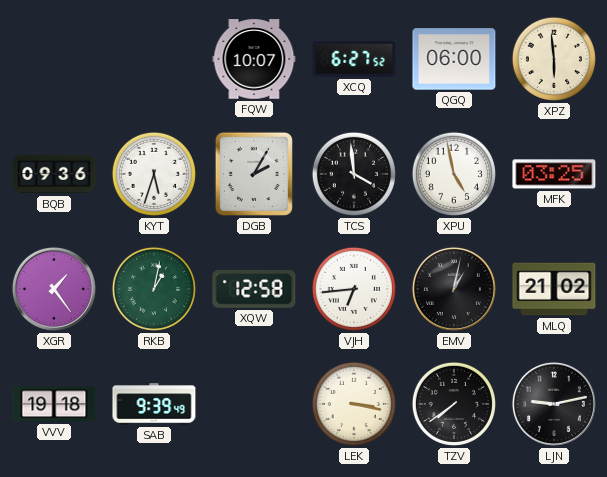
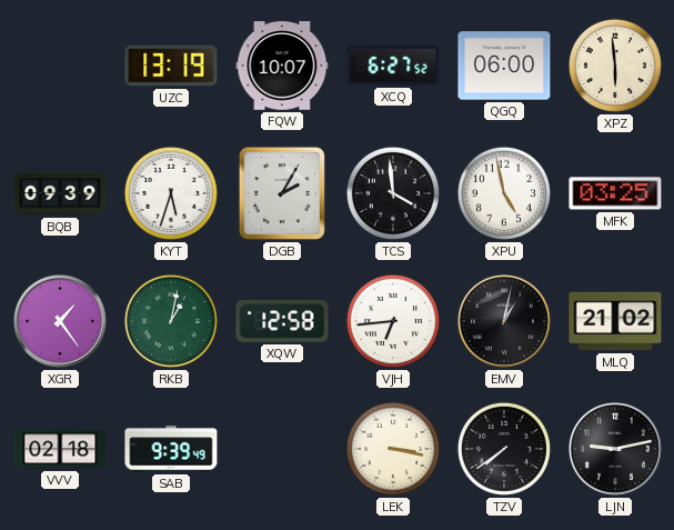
UZC: none -> 13:19 (171, 66)
BQB: 09:36 -> 09:39 (60, 193)
VVV: 19:18 -> 02:18 (60, 449)
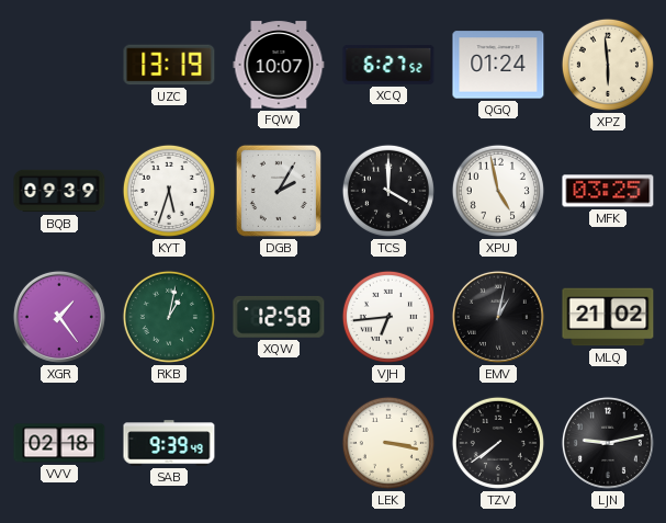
QGQ: 06:00 -> 01:24 (498, 65)
TCS: 3:59 -> 4:00 (388, 191)
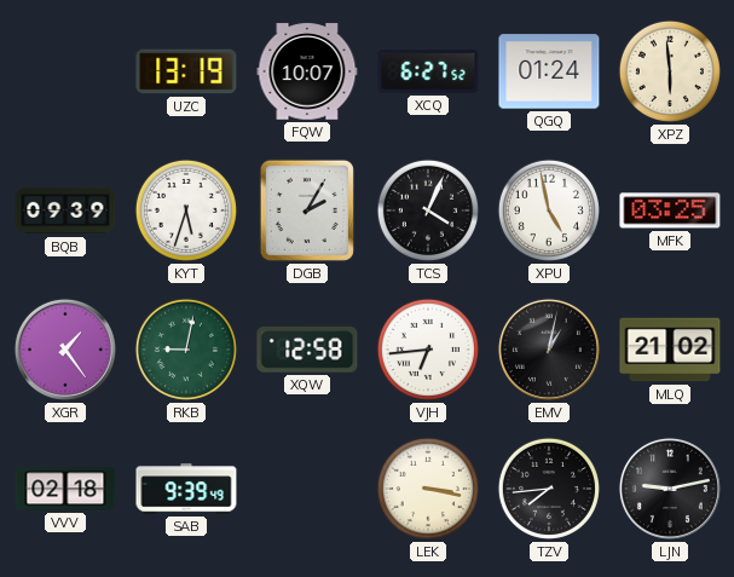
TCS: 4:00 -> 4:04 (428, 210)
RKB: 1:02 -> 9:02 (186, 350)
TZV: 7:39 -> 7:44 (549, 489)
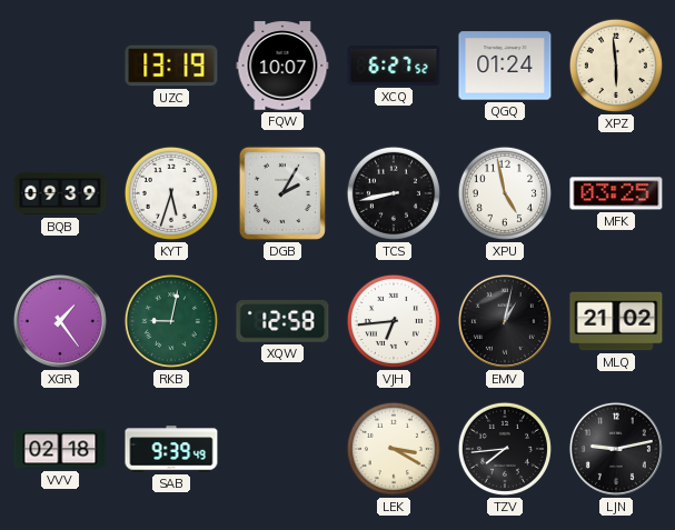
TCS: 4:04 -> 8:43 (394, 193)
LEK: 3:17 -> 3:20 (394, 449)
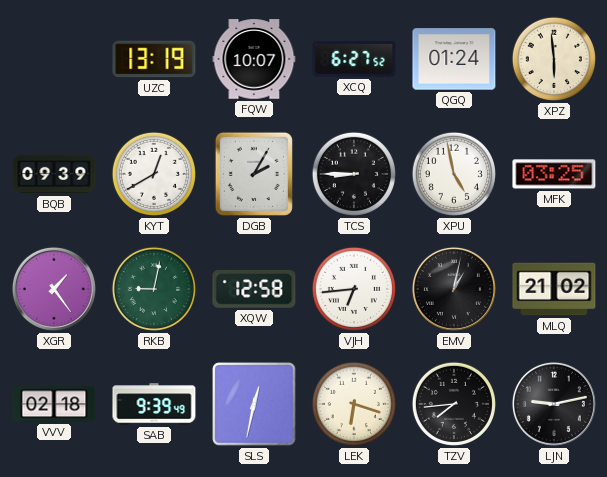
KYT: 5:33 -> 12:40 (154, 174)
TCS: 8:43 -> 8:45 (354, 174)
SLS: none -> 12:32 (254, 404)
LEK: 3:20 -> 6:18 (354, 404)
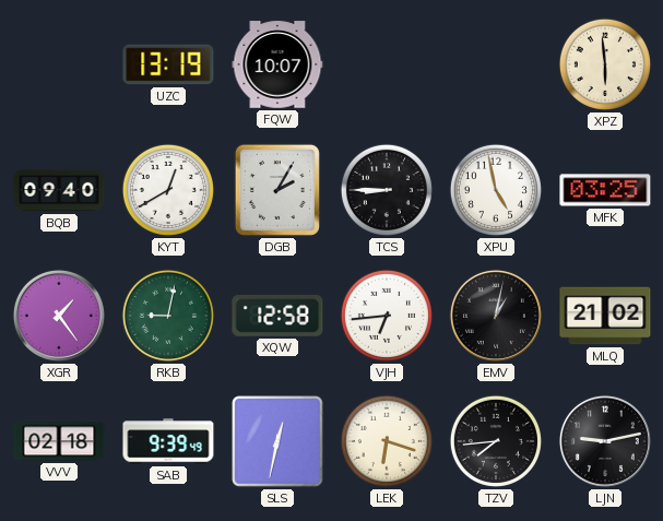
XCQ: 6:27 -> none (354, 59)
QGQ: 01:24 -> none (454, 59)
BQB: 09:39 -> 09:40 (59, 190)
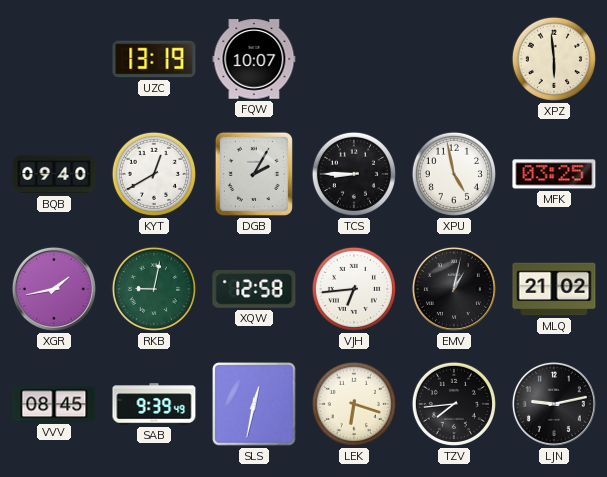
XGR: 1:24 -> 1:43 (54, 289)
VVV: 02:18 -> 08:45 (54, 404)
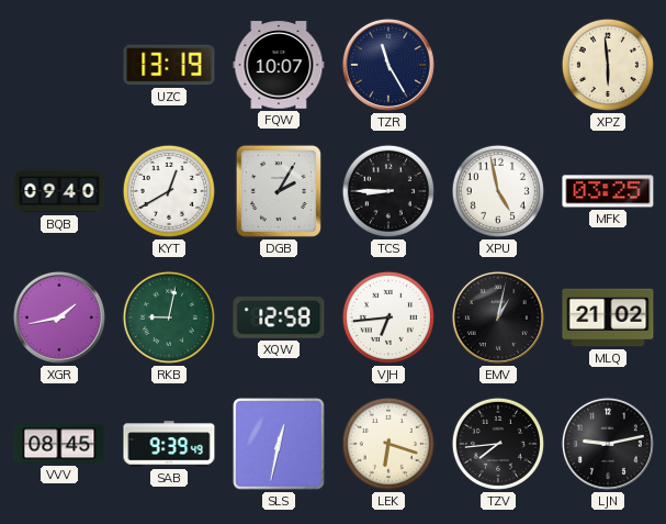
TZR: none -> 11:25 (388, 65)
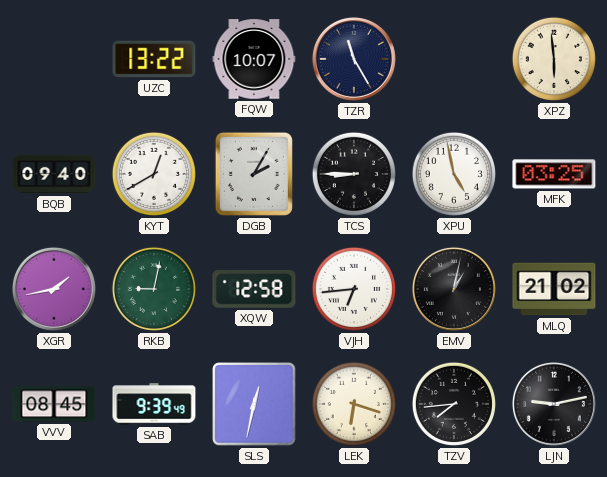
UZC: 13:19 -> 13:22 (154, 59)
